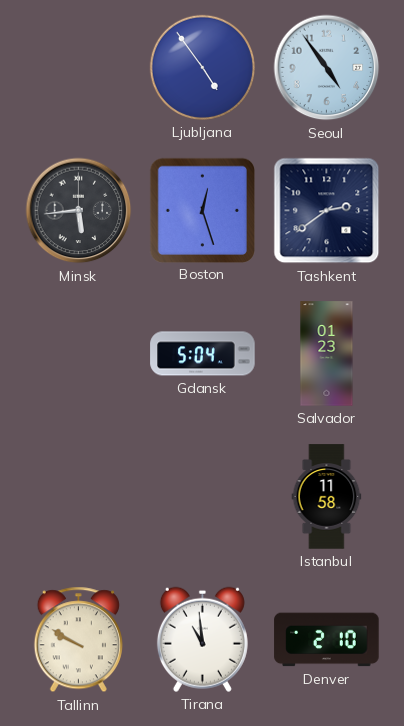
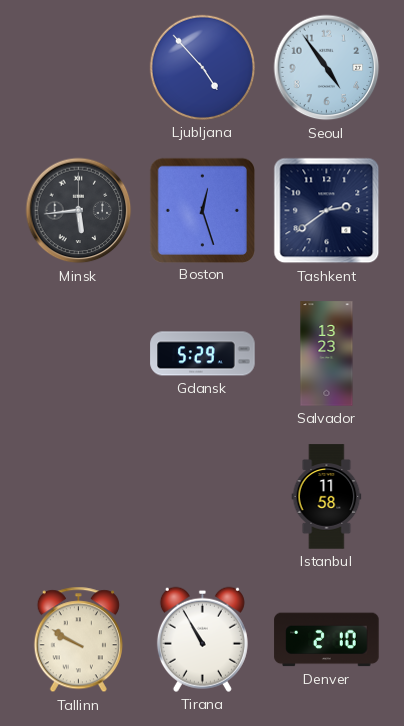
Ljubljana: 4:54 -> 4:53 (202, 67)
Gdansk: 5:04 -> 5:29 (203, 354)
Salvador: 01:23 -> 13:23 (327, 354)
Tirana: 10:59 -> 10:55 (202, 639)
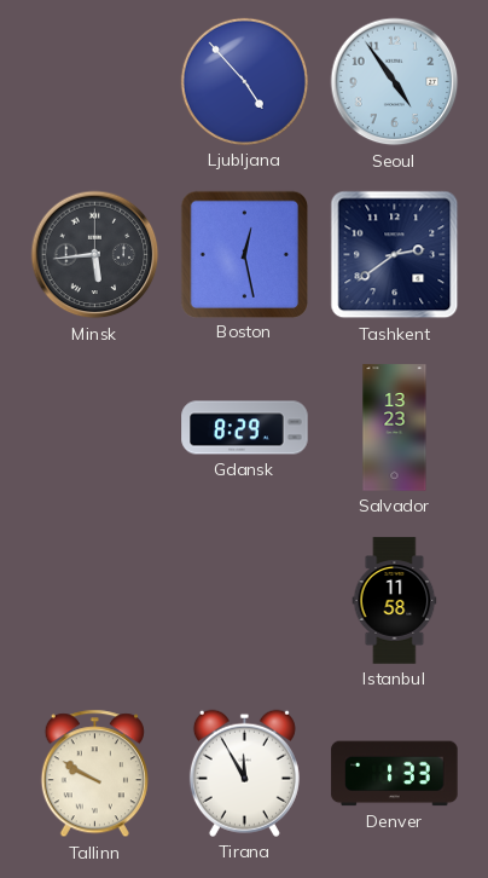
Boston: 12:27 -> 12:28 (244, 254)
Gdansk: 5:29 -> 8:29 (245, 428)
Tirana: 10:55 -> 11:55 (244, 773)
Denver: 2:10 -> 1:33 (395, 774)
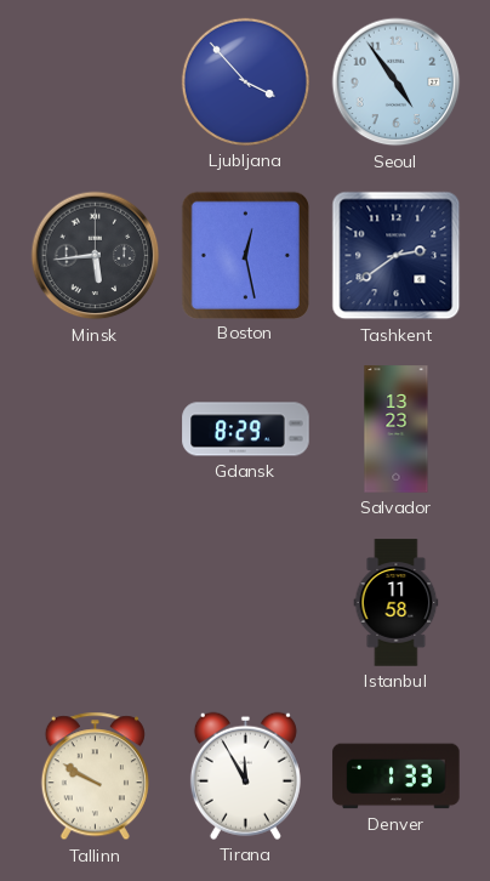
Ljubljana: 4:53 -> 3:53 (245, 81)
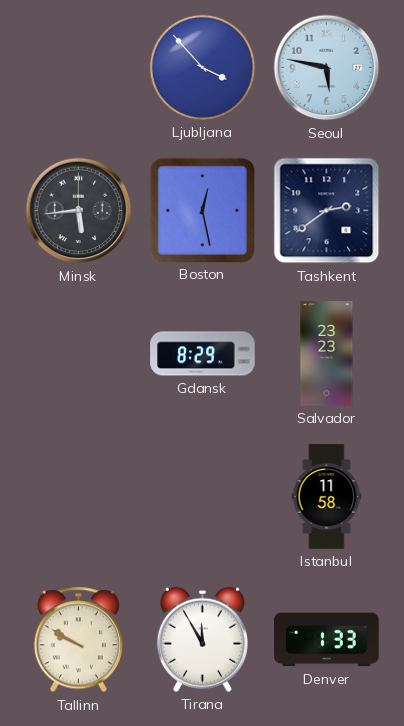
Seoul: 4:54 -> 5:47 (327, 68)
Salvador: 13:23 -> 23:23 (327, 354)
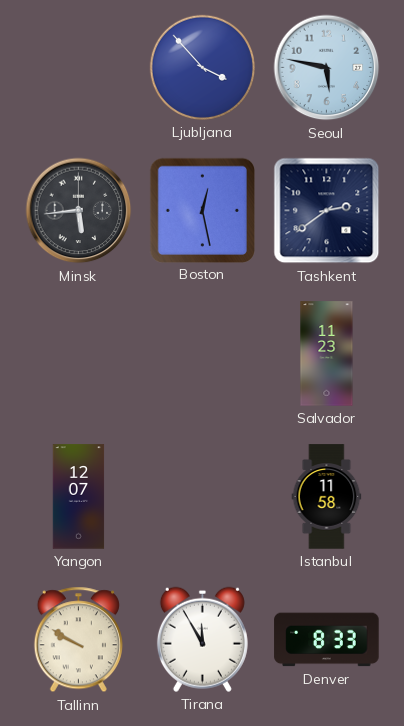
Gdansk: 8:29 -> none (203, 354)
Salvador: 23:23 -> 11:23 (327, 354)
Yangon: none -> 12:07 (79, 497)
Denver: 1:33 -> 8:33 (327, 640)
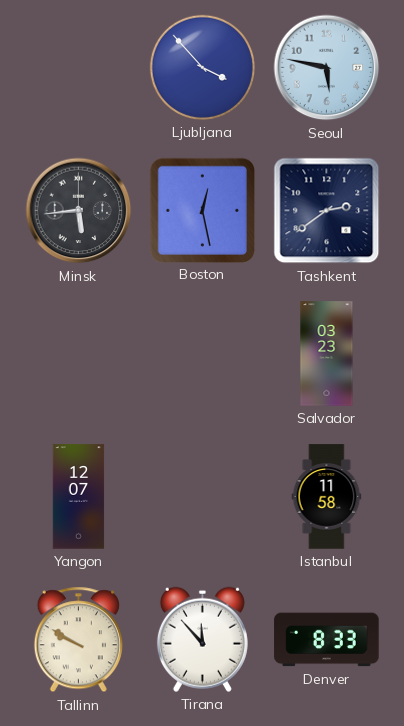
Salvador: 11:23 -> 03:23 (327, 354)
Tirana: 11:55 -> 11:53 (202, 639)
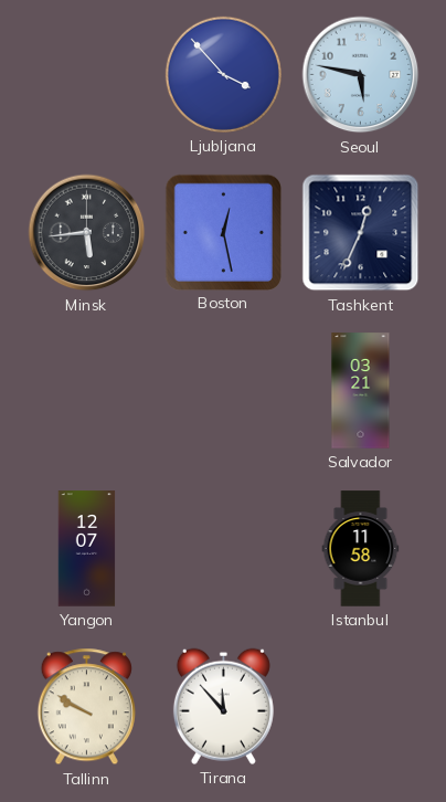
Tashkent: 2:39 -> 12:34 (361, 233)
Salvador: 03:23 -> 03:21 (361, 391)
Denver: 8:33 -> none (327, 640)
